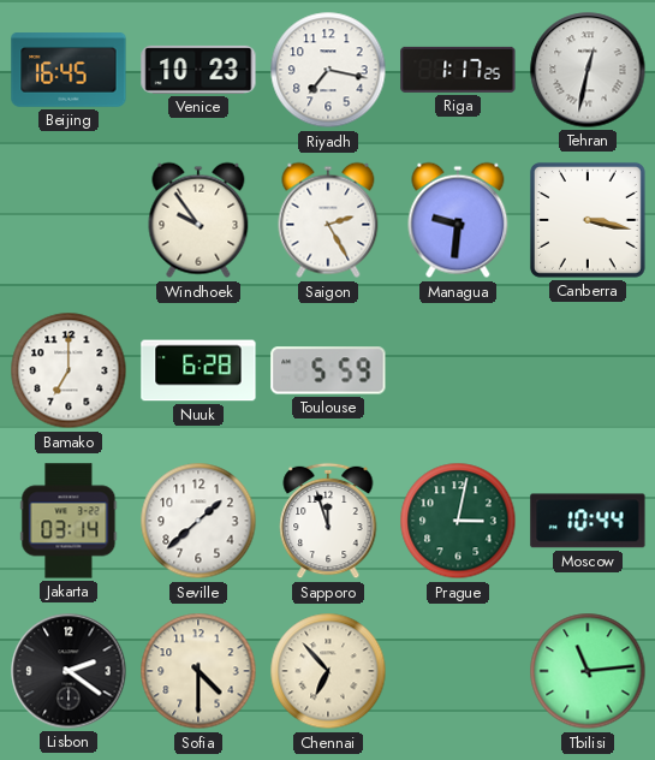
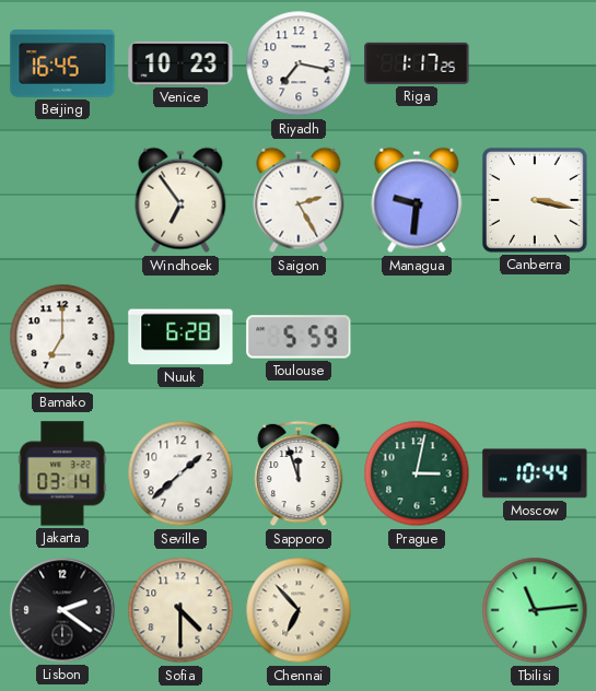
Tehran: 12:32 -> none (588, 70)
Windhoek: 9:54 -> 6:54 (180, 200)
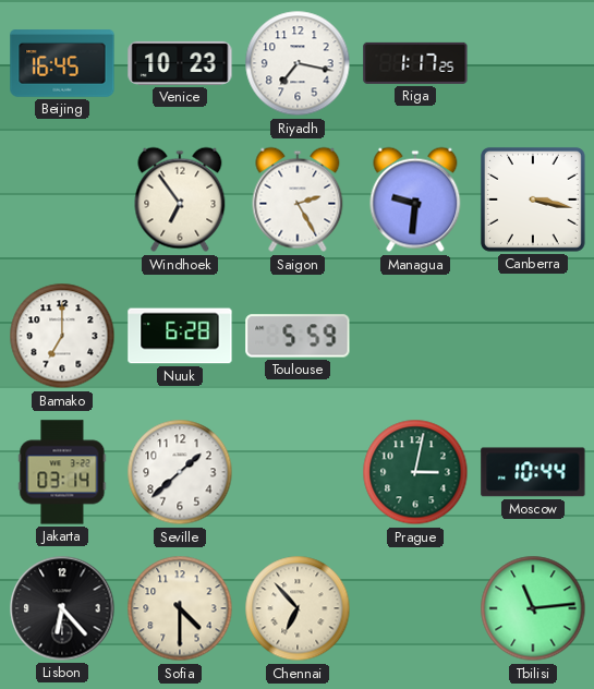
Sapporo: 11:57 -> none (299, 473)
Lisbon: 2:21 -> 6:23 (62, 608)
